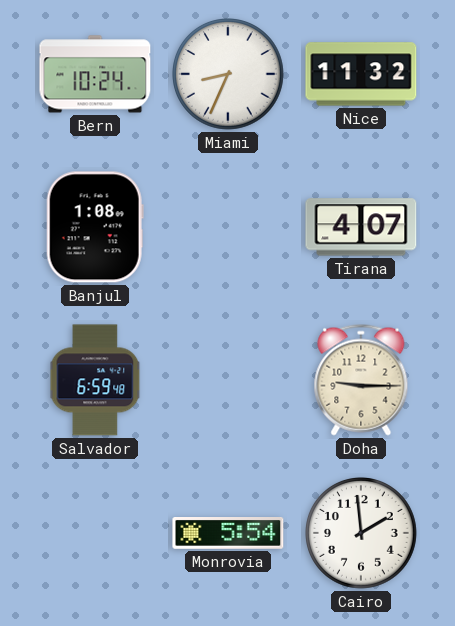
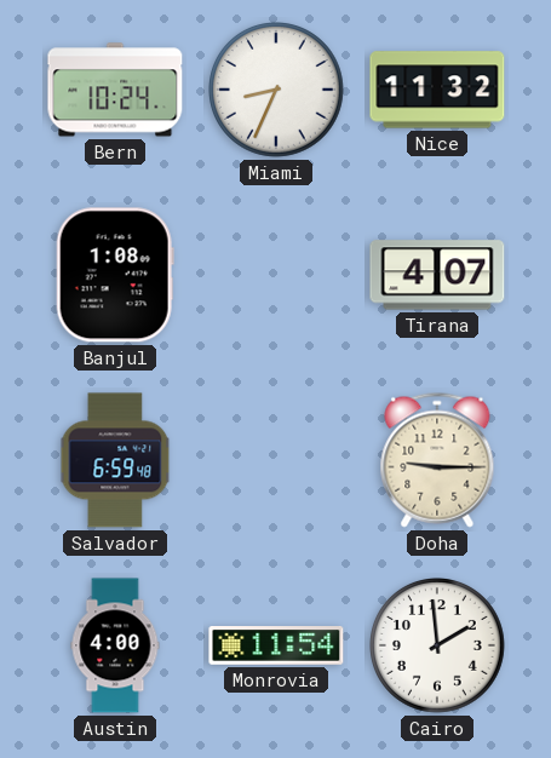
Austin: none -> 4:00 (115, 645)
Monrovia: 5:54 -> 11:54 (276, 647)
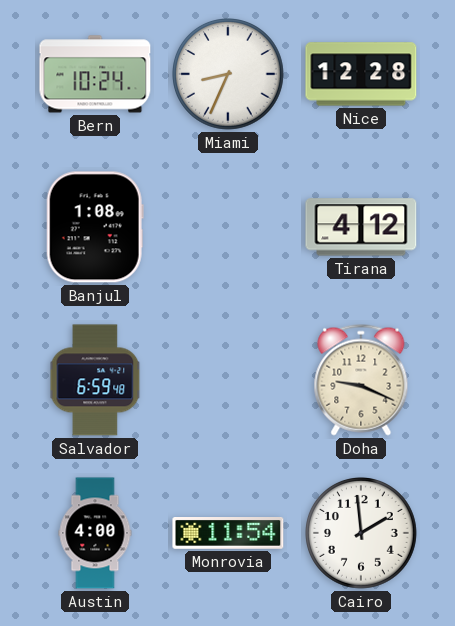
Nice: 11:32 -> 12:28 (361, 74)
Tirana: 4:07 -> 4:12 (361, 227)
Doha: 9:15 -> 9:19 (361, 380)
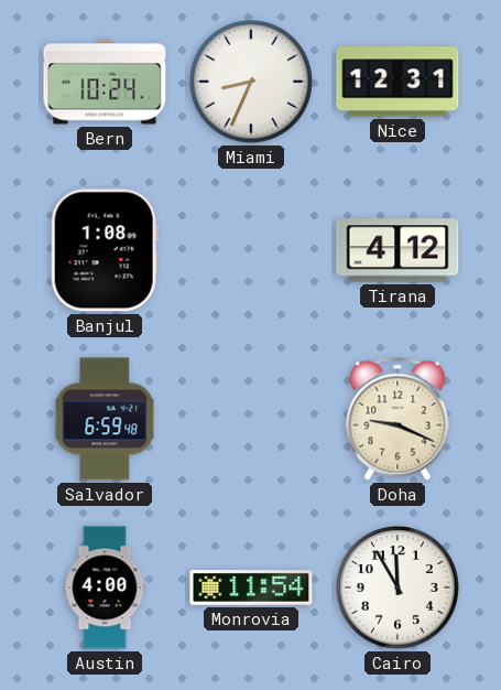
Nice: 12:28 -> 12:31 (397, 82)
Cairo: 1:59 -> 11:55 (399, 589)
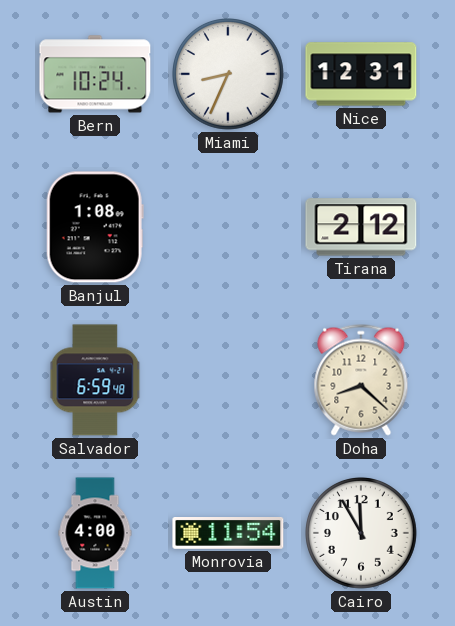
Tirana: 4:12 -> 2:12 (361, 227)
Doha: 9:19 -> 8:22 (361, 380)
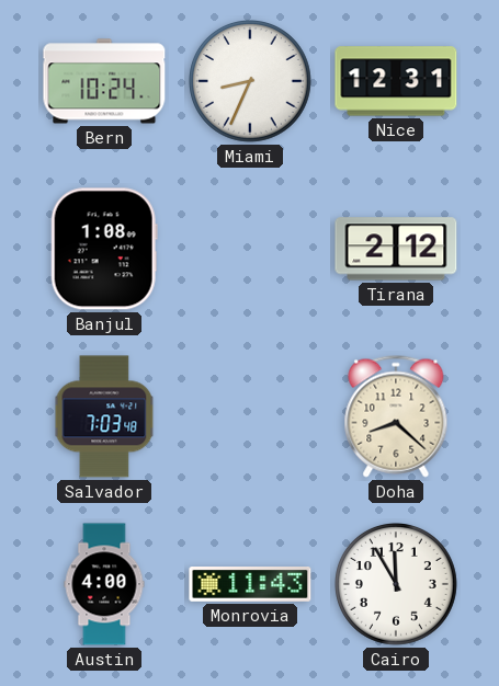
Salvador: 6:59 -> 7:03 (104, 416)
Monrovia: 11:54 -> 11:43 (250, 585)
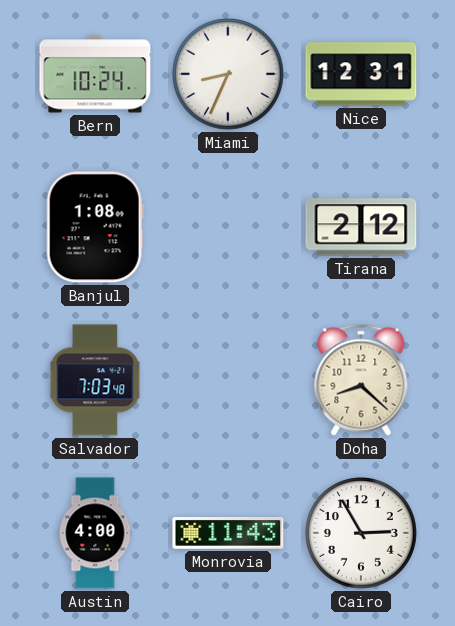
Cairo: 11:55 -> 2:55 (362, 534)
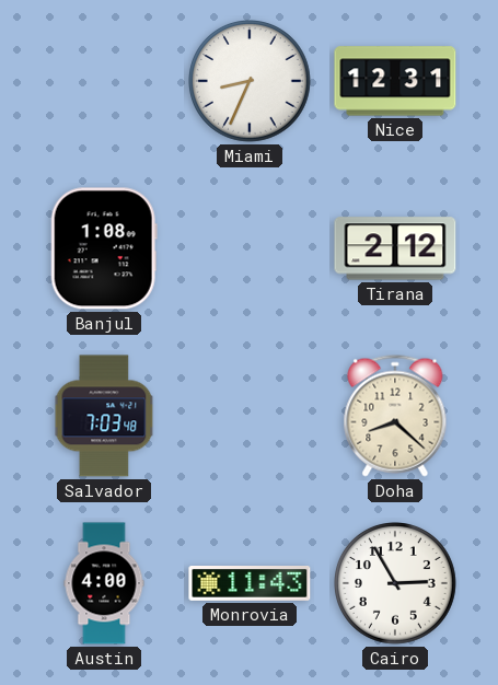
Bern: 10:24 -> none (95, 74)
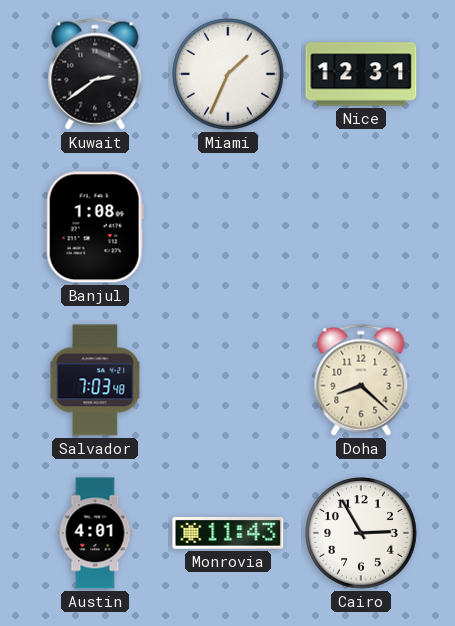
Kuwait: none -> 2:39 (95, 74)
Miami: 8:34 -> 1:34 (229, 75)
Tirana: 2:12 -> none (395, 248)
Austin: 4:00 -> 4:01 (95, 533)
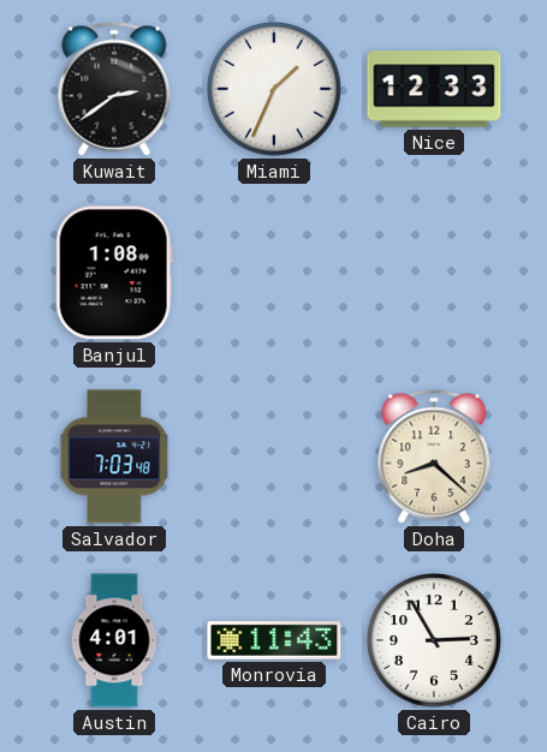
Nice: 12:31 -> 12:33 (434, 89)
